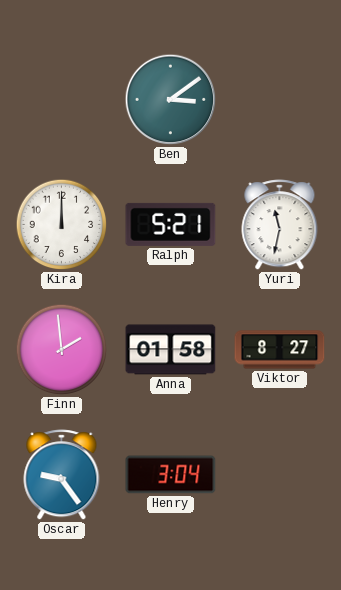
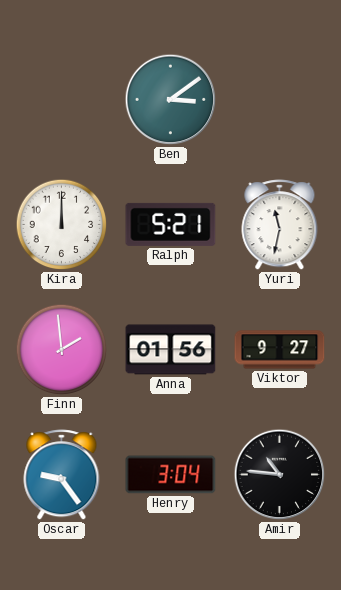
Anna: 01:58 -> 01:56 (171, 350)
Viktor: 8:27 -> 9:27 (280, 350)
Amir: none -> 10:46 (280, 475)
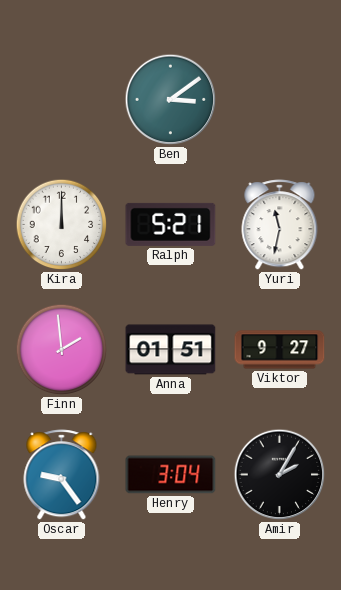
Anna: 01:56 -> 01:51 (171, 350)
Amir: 10:46 -> 2:05 (280, 475)
